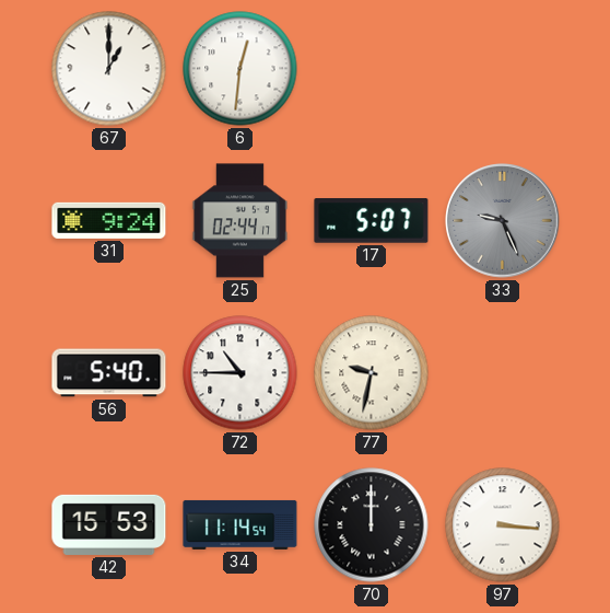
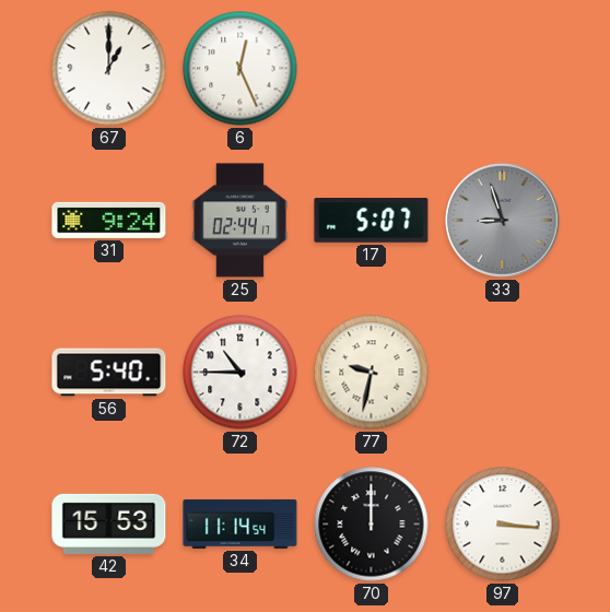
6: 12:31 -> 12:26 (241, 69)
33: 9:26 -> 8:57 (503, 221)
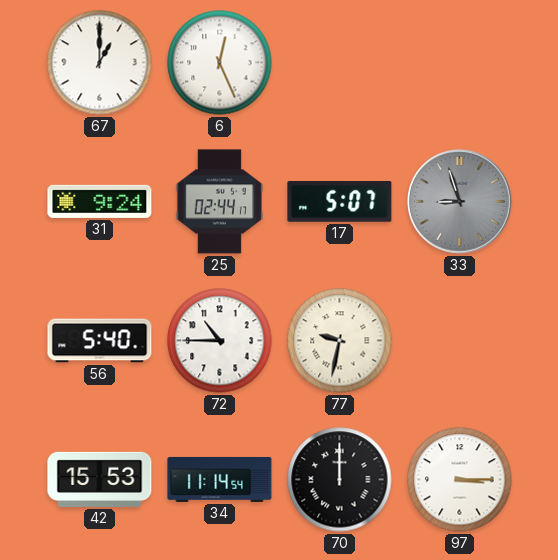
97: 3:16 -> 3:15 (460, 480)
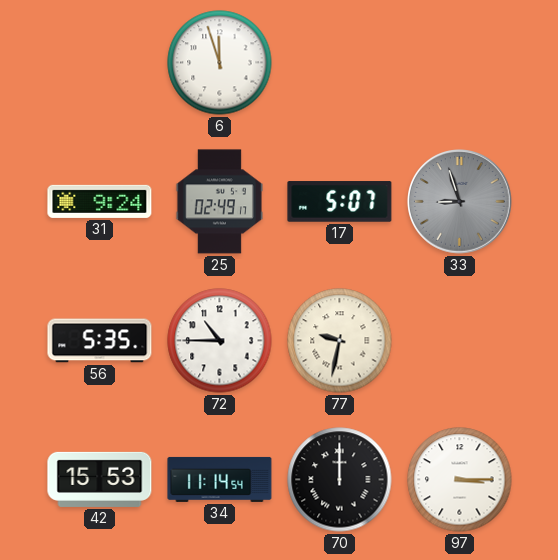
67: 1:00 -> none (100, 63)
6: 12:26 -> 11:57 (220, 63)
25: 02:44 -> 02:49 (219, 202)
56: 5:40 -> 5:35 (100, 341)
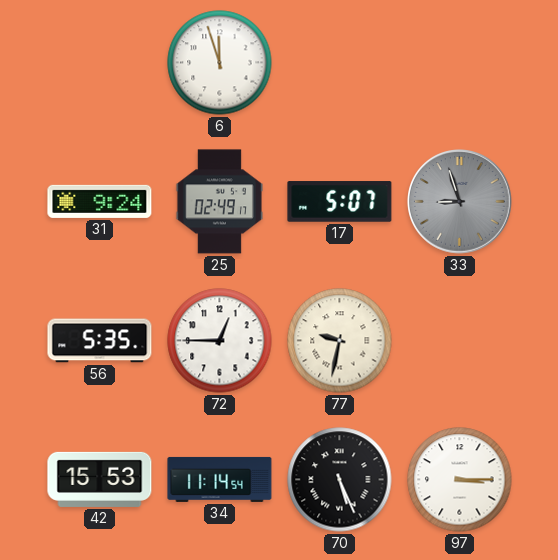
72: 10:45 -> 12:45 (220, 341)
70: 12:00 -> 5:26 (340, 480)
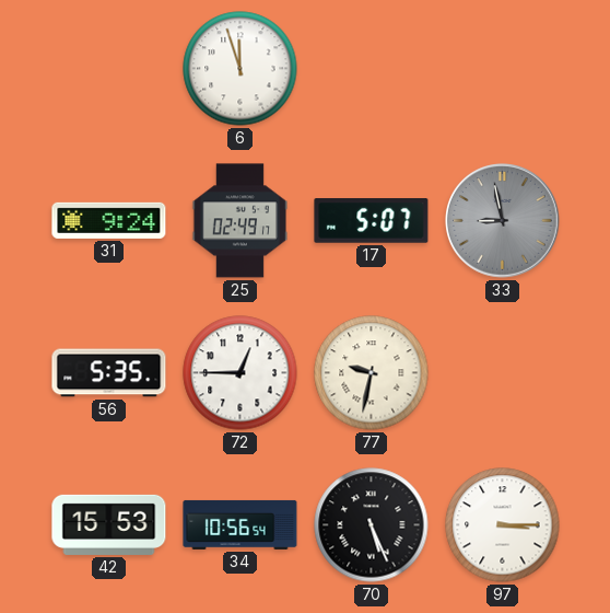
33: 8:57 -> 8:58 (503, 221)
34: 11:14 -> 10:56 (241, 524)
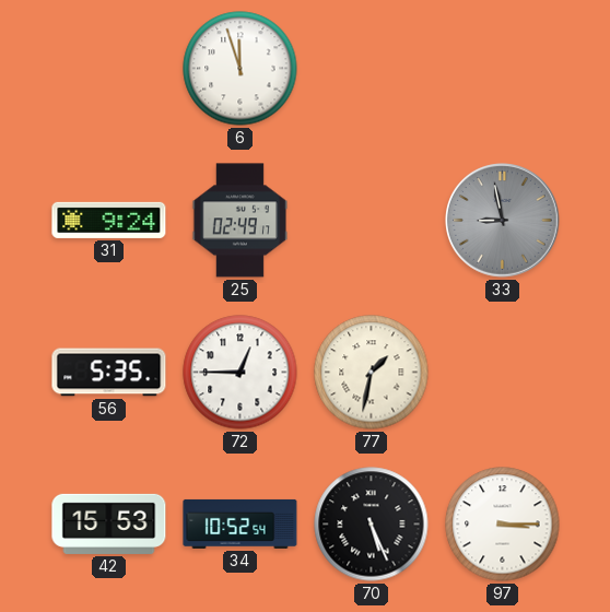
17: 5:07 -> none (372, 221)
77: 9:32 -> 1:32 (372, 373)
34: 10:56 -> 10:52 (241, 523)
